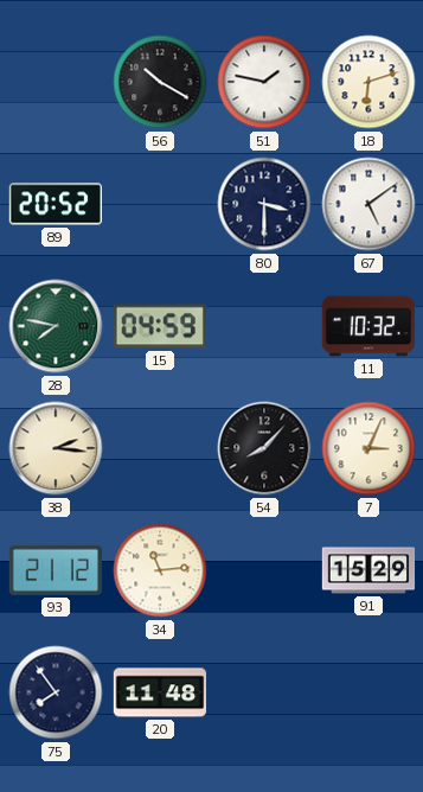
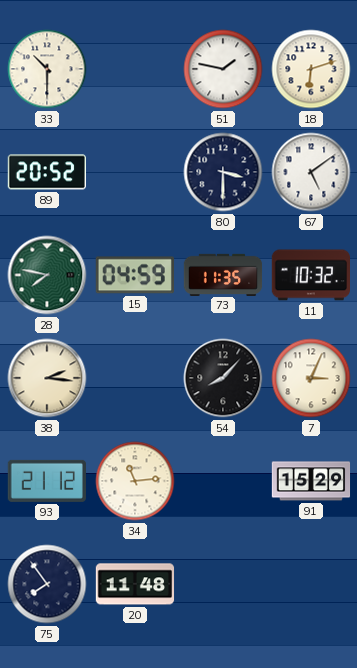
33: none -> 10:30 (47, 69)
56: 10:20 -> none (160, 82)
73: none -> 11:35 (223, 274)
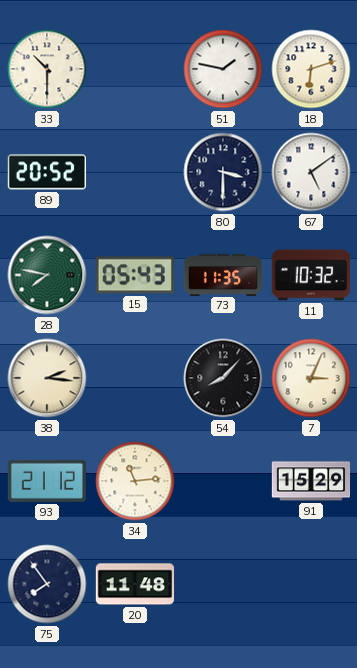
15: 04:59 -> 05:43 (135, 275)
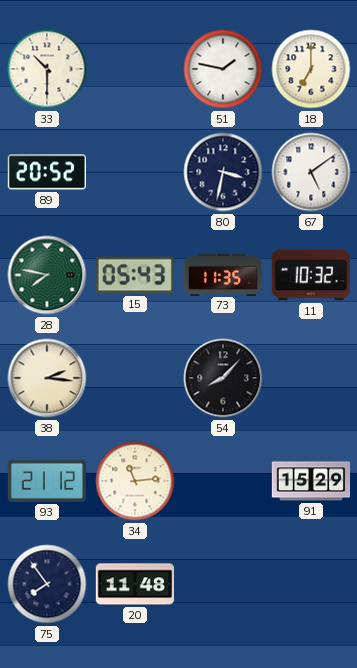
18: 6:12 -> 7:00 (311, 69)
80: 3:30 -> 3:32 (223, 172)
7: 3:04 -> none (311, 378)
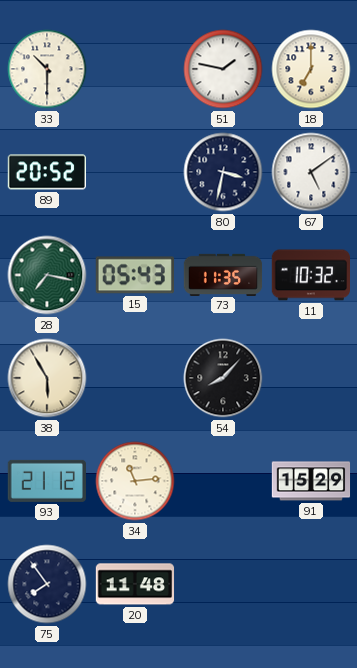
28: 7:47 -> 7:17 (47, 275)
38: 2:16 -> 5:55 (47, 378)
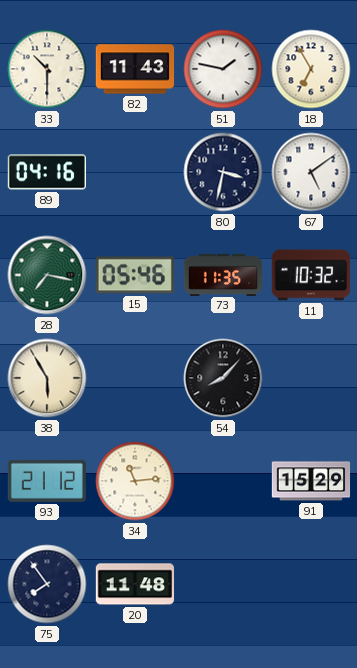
82: none -> 11:43 (135, 69)
18: 7:00 -> 6:55 (311, 69)
89: 20:52 -> 04:16 (46, 172)
15: 05:43 -> 05:46 (135, 275)
